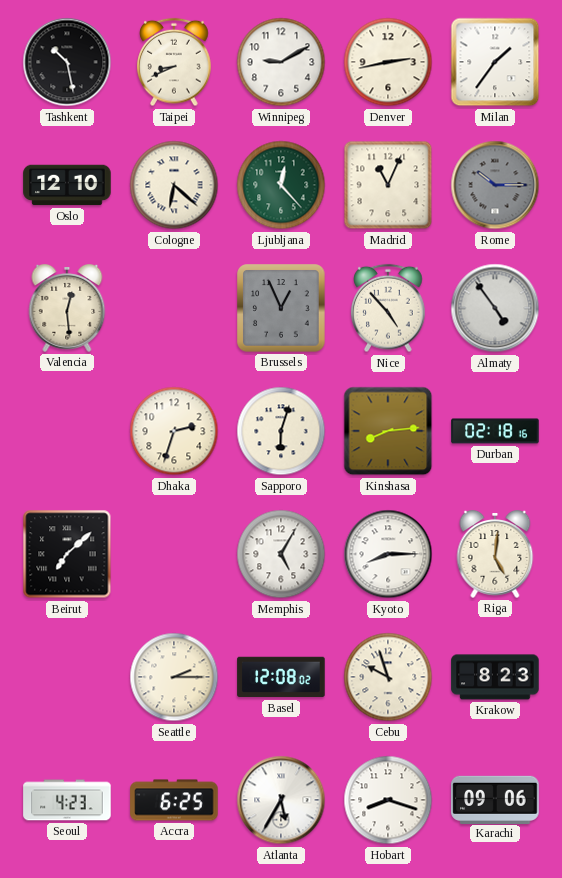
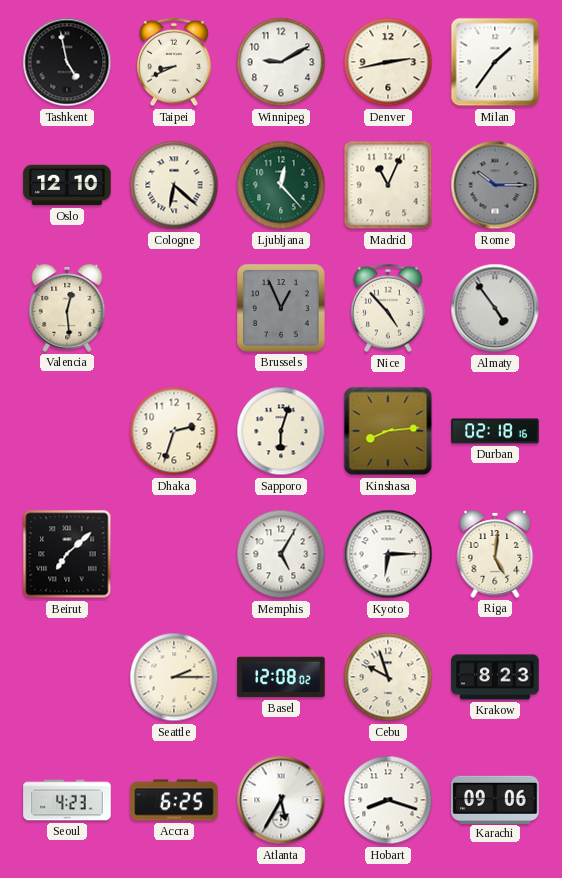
Tashkent: 10:28 -> 4:58 (67, 62)
Kyoto: 8:15 -> 6:15 (388, 554)
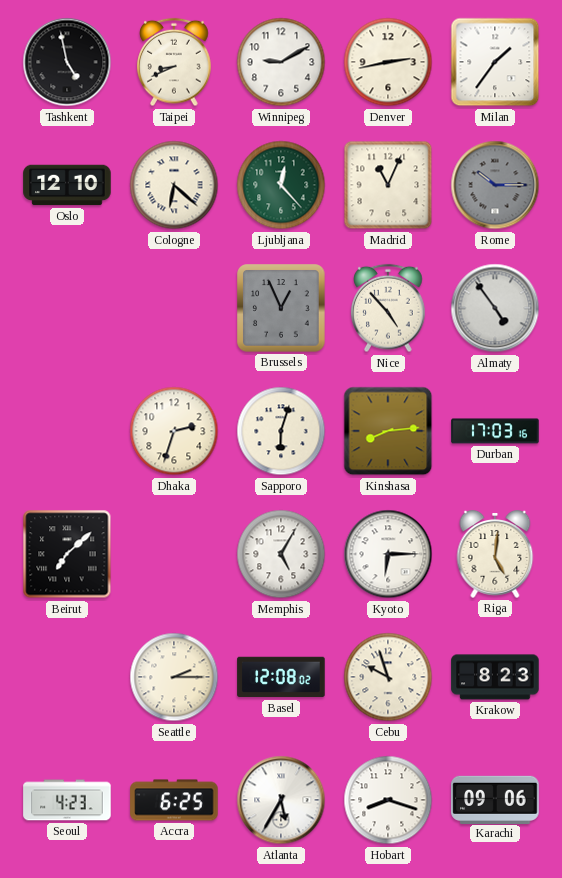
Valencia: 12:29 -> none (67, 309)
Durban: 02:18 -> 17:03 (495, 431)
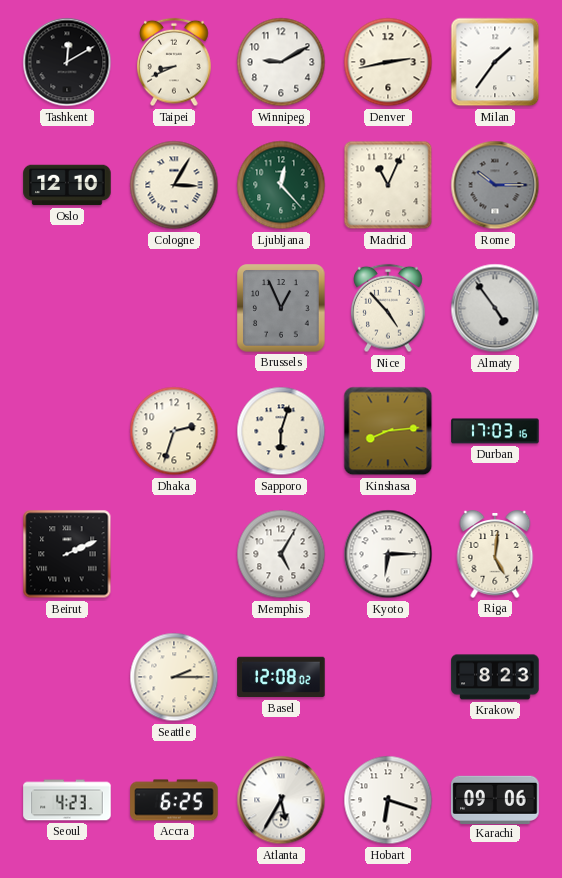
Tashkent: 4:58 -> 12:10 (67, 62)
Cologne: 6:22 -> 3:05 (174, 185)
Beirut: 7:08 -> 2:11 (67, 554)
Cebu: 9:57 -> none (388, 677)
Hobart: 8:18 -> 6:18 (388, 800)
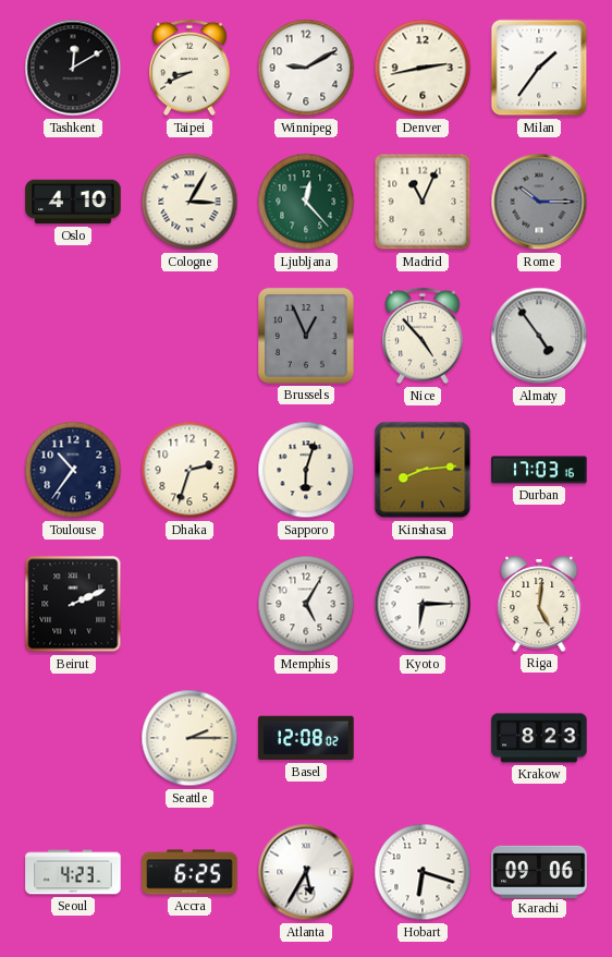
Oslo: 12:10 -> 4:10 (73, 202)
Toulouse: none -> 10:36 (73, 470)
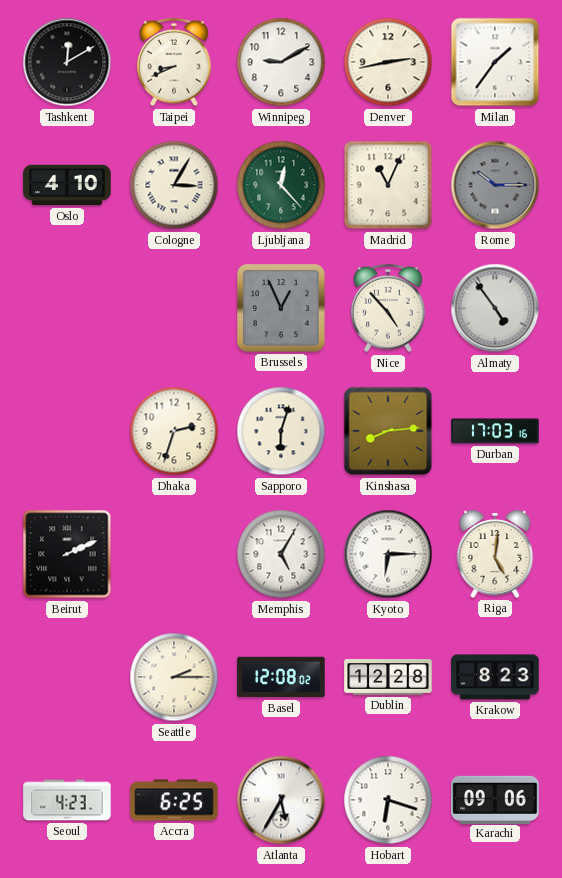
Toulouse: 10:36 -> none (73, 470)
Dublin: none -> 12:28 (388, 677)
